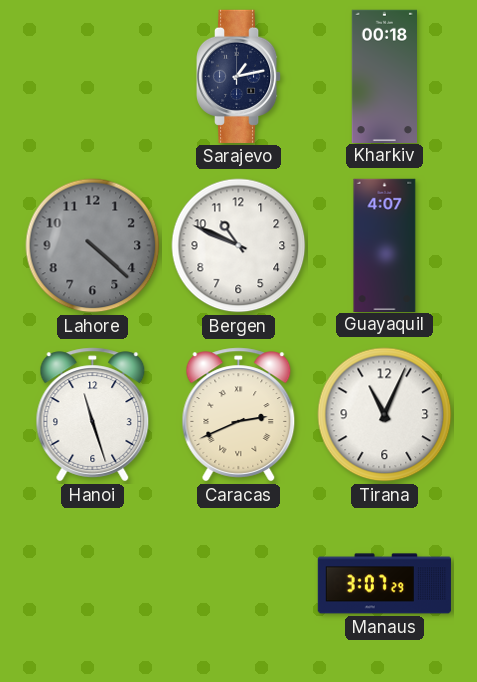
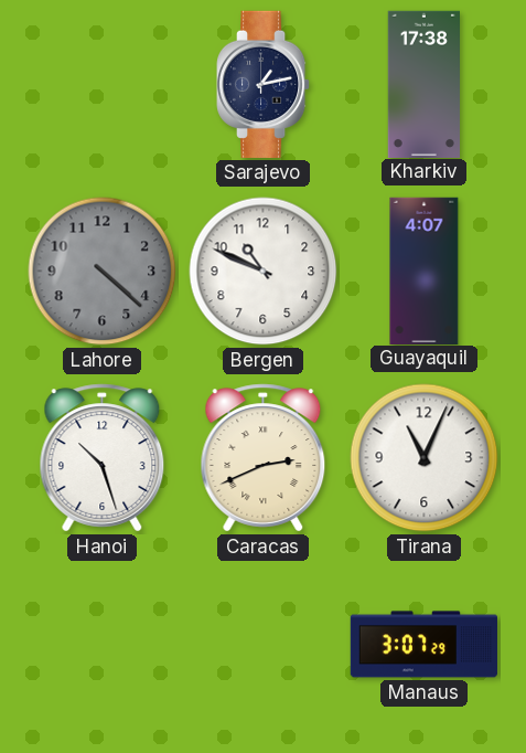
Kharkiv: 00:18 -> 17:38 (423, 84)
Hanoi: 11:27 -> 10:27 (103, 458)
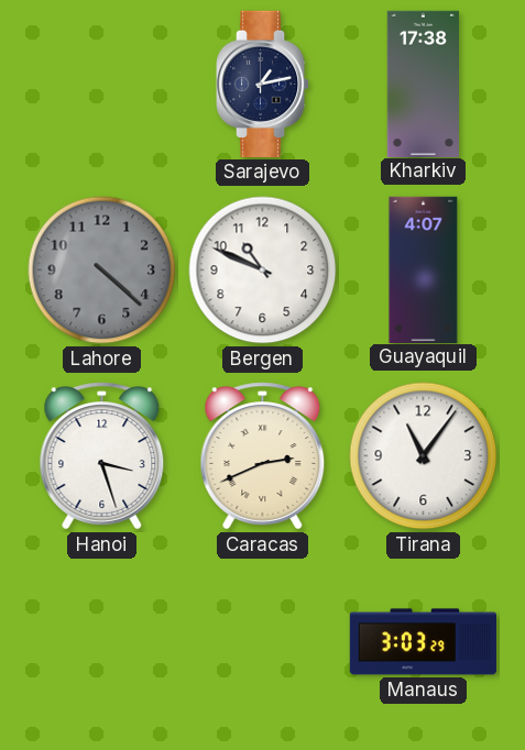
Hanoi: 10:27 -> 3:27 (102, 456)
Tirana: 11:04 -> 11:06 (424, 456)
Manaus: 3:07 -> 3:03 (423, 642)
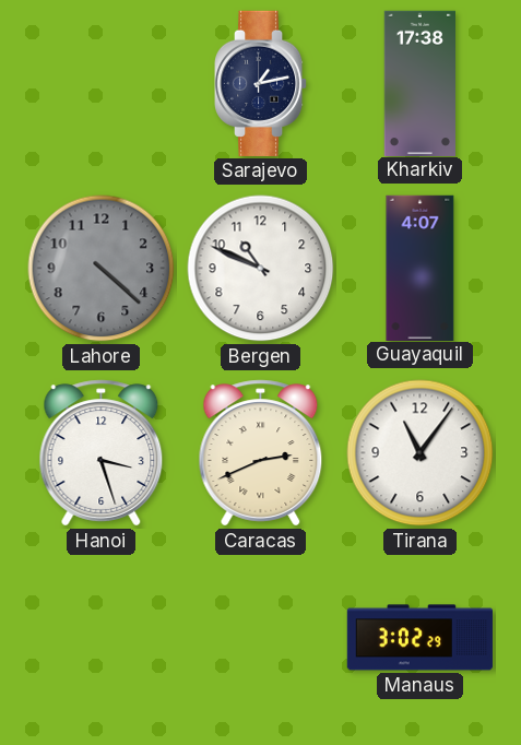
Manaus: 3:03 -> 3:02 (419, 638)
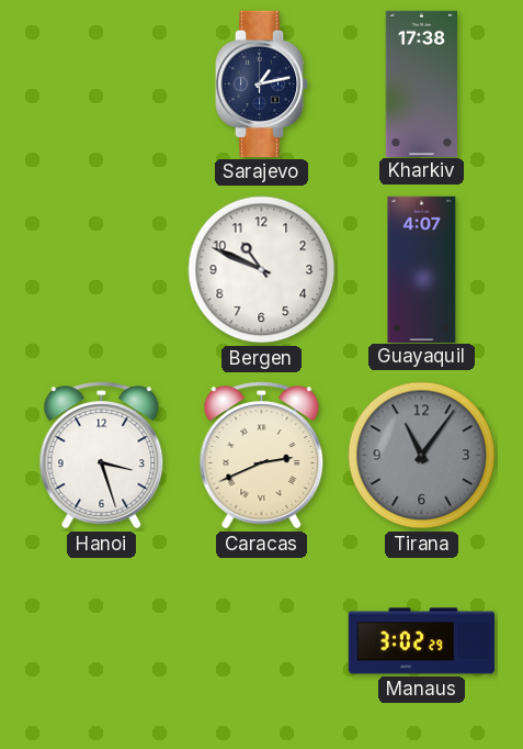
Lahore: 4:22 -> none (102, 269)
Tirana dial: white -> grey (422, 456)
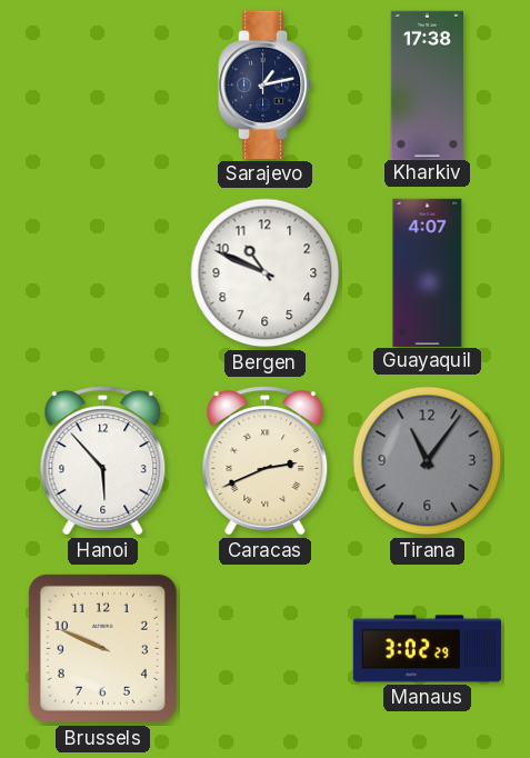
Hanoi: 3:27 -> 5:53 (103, 461)
Brussels: none -> 9:49 (102, 648)
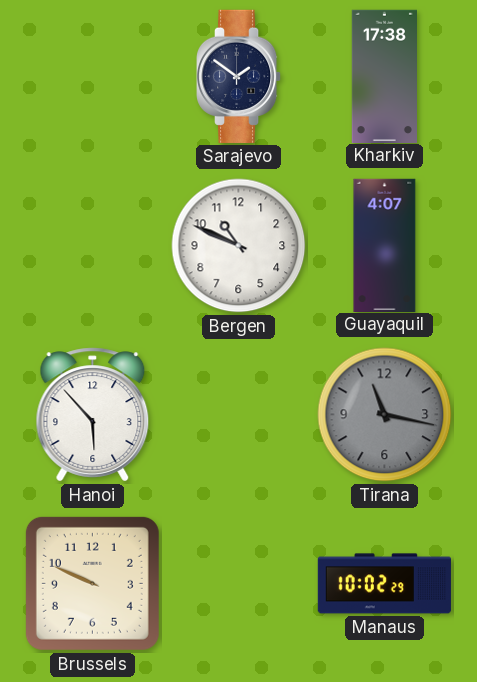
Sarajevo: 1:13 -> 1:51 (239, 76)
Caracas: 2:41 -> none (266, 461)
Tirana: 11:06 -> 11:17 (385, 415)
Manaus: 3:02 -> 10:02 (384, 584)
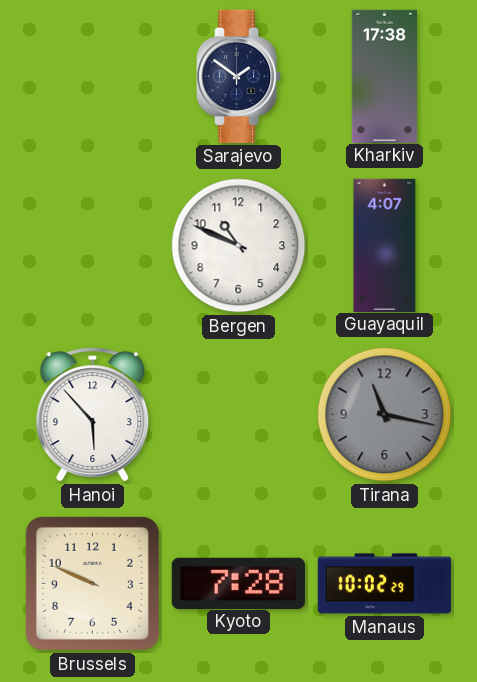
Kyoto: none -> 7:28 (238, 583)
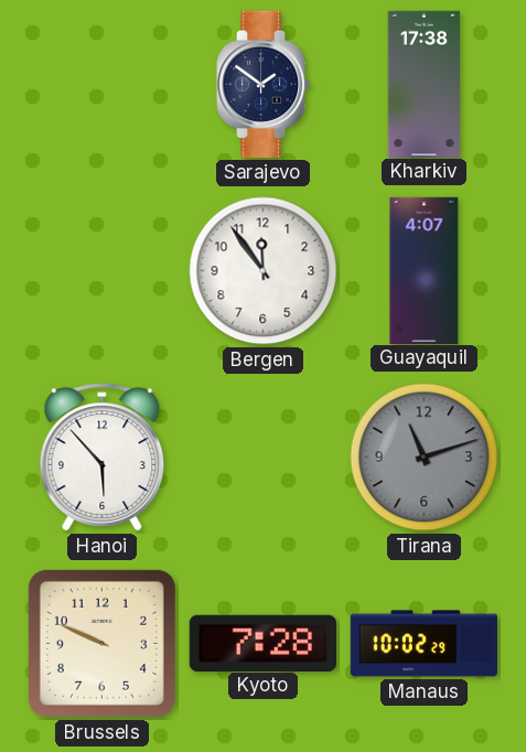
Bergen: 10:49 -> 11:54 (264, 271)
Tirana: 11:17 -> 11:12 (425, 458)
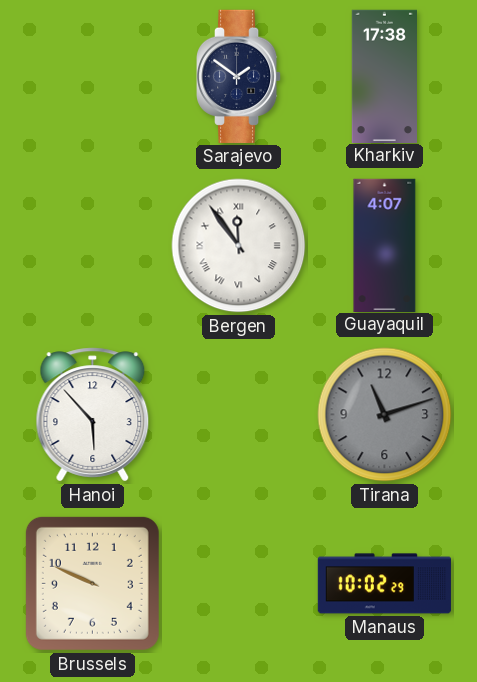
Bergen numerals: Arabic -> Roman (239, 246)
Kyoto: 7:28 -> none (262, 643)
